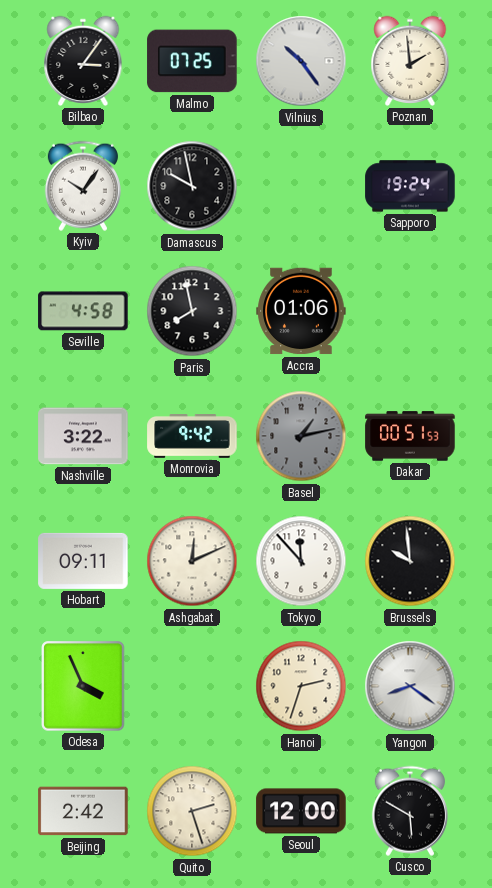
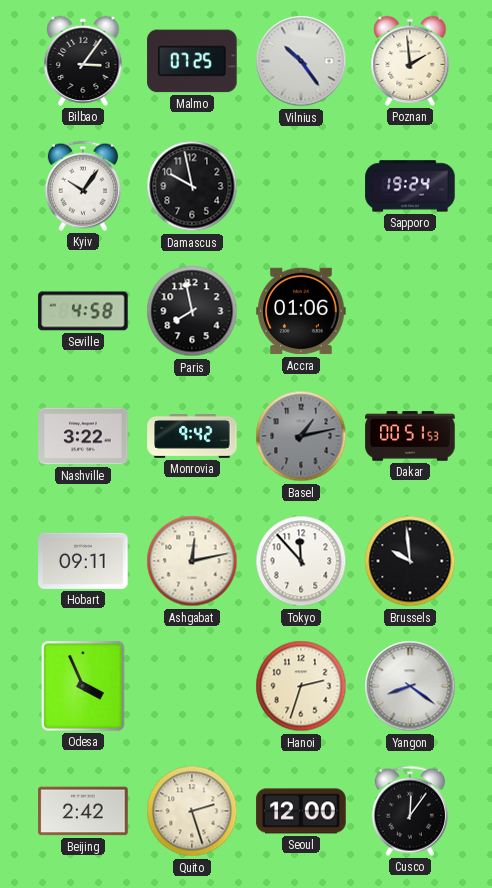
Ashgabat: 12:11 -> 12:13 (192, 561)
Cusco: 5:50 -> 12:06 (410, 811)
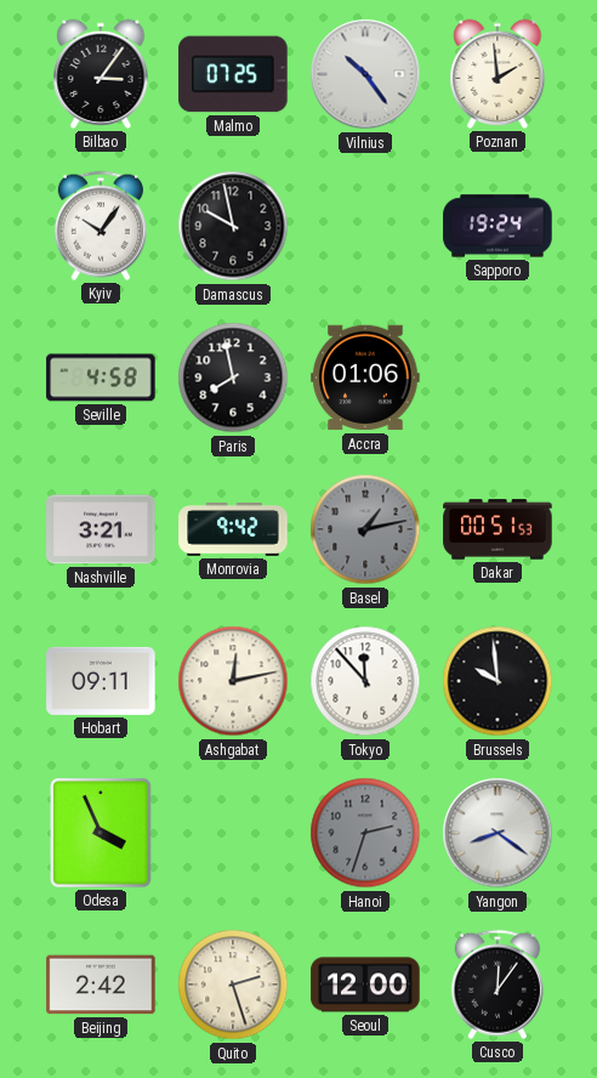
Nashville: 3:22 -> 3:21 (101, 529)
Hanoi dial: cream -> grey (365, 833)
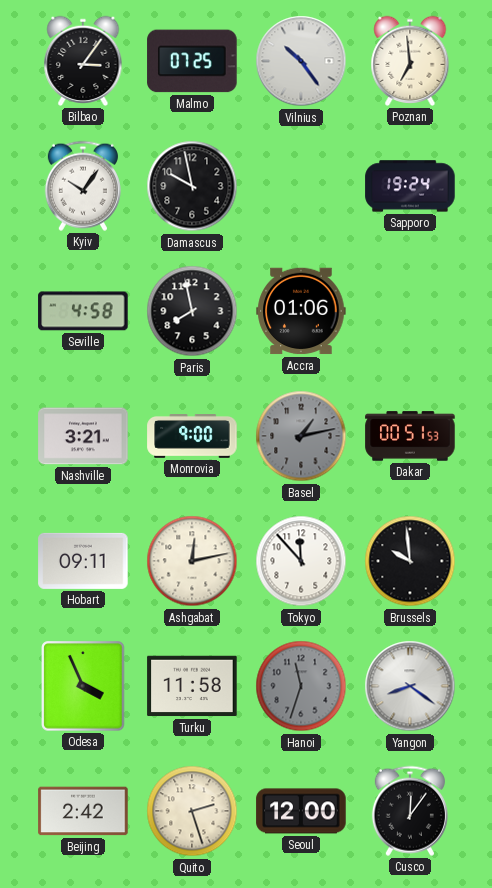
Poznan: 1:59 -> 6:59 (410, 61)
Monrovia: 9:42 -> 9:00 (192, 437)
Turku: none -> 11:58 (192, 686)
Hanoi: 2:33 -> 11:33 (301, 686)
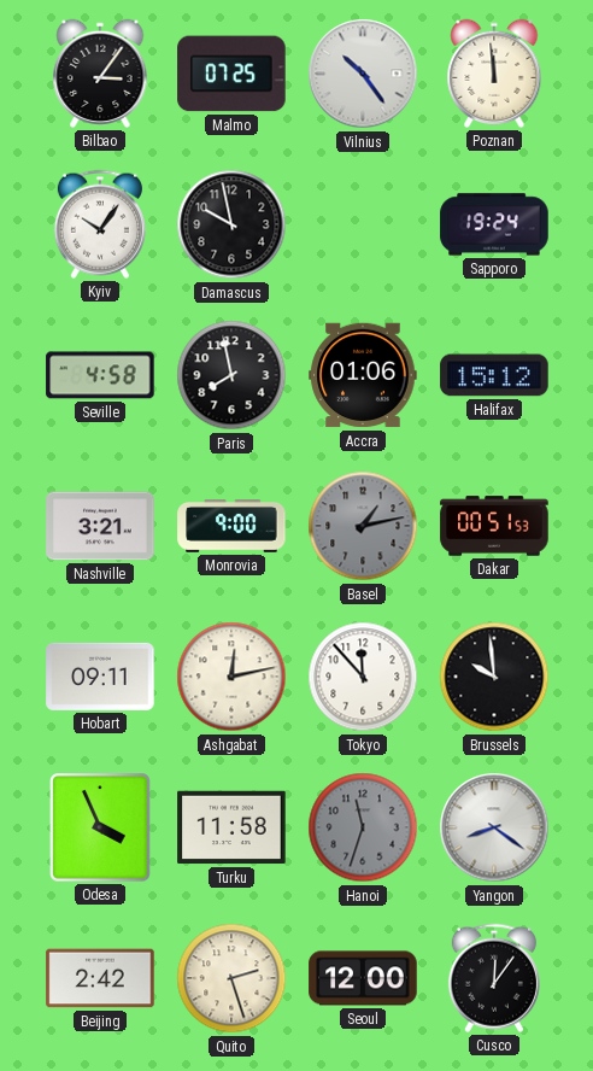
Poznan: 6:59 -> 11:59 (494, 74)
Halifax: none -> 15:12 (494, 375)
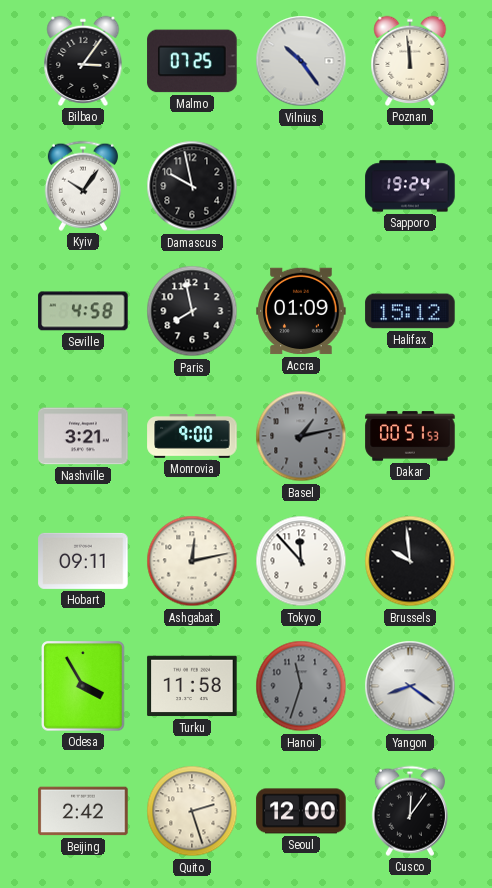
Accra: 01:06 -> 01:09 (301, 311)
Odesa: 3:56 -> 3:55 (83, 686)
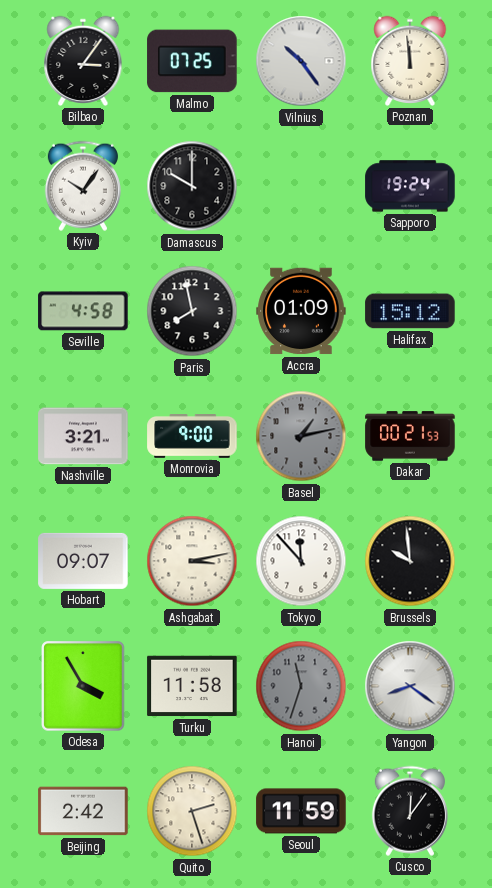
Damascus: 9:58 -> 10:00 (192, 186)
Dakar: 00:51 -> 00:21 (410, 436)
Hobart: 09:11 -> 09:07 (83, 561)
Ashgabat: 12:13 -> 3:13 (192, 561)
Seoul: 12:00 -> 11:59 (301, 811)
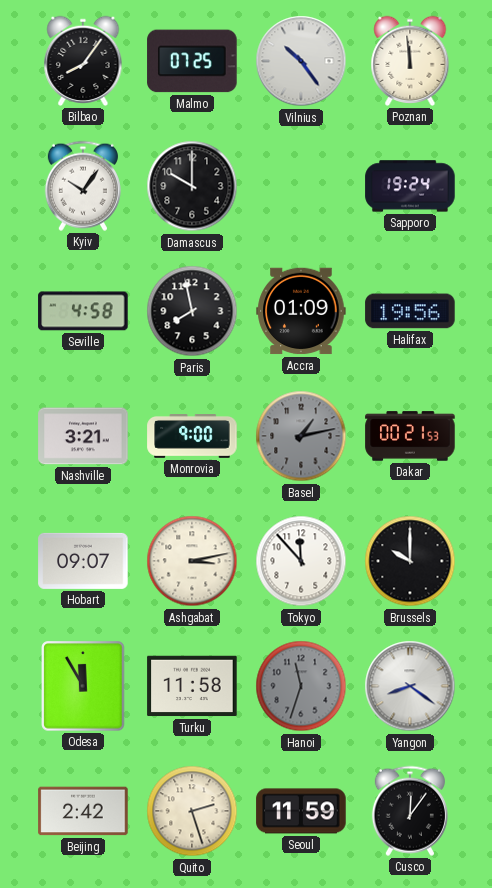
Bilbao: 3:06 -> 8:06 (83, 61)
Halifax: 15:12 -> 19:56 (410, 311)
Brussels: 9:59 -> 10:00 (410, 561)
Odesa: 3:55 -> 11:55 (83, 686)
